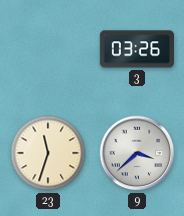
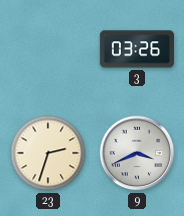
23: 11:33 -> 2:33 (48, 153)
9: 3:38 -> 3:41 (137, 153)
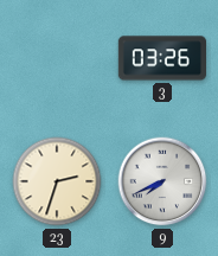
9: 3:41 -> 7:41 (162, 181)
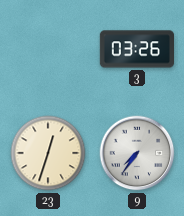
23: 2:33 -> 12:33 (48, 153)
9: 7:41 -> 7:36 (137, 153)
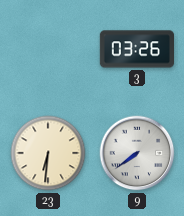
23: 12:33 -> 6:31 (48, 153)
9: 7:36 -> 7:39 (137, 153)
